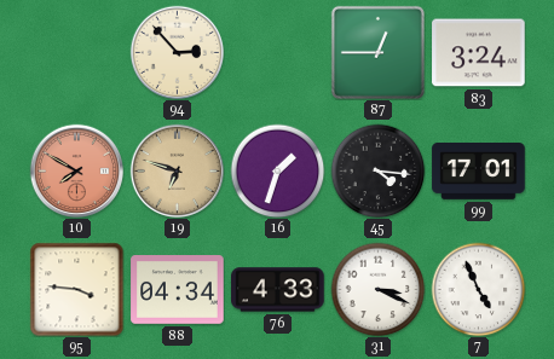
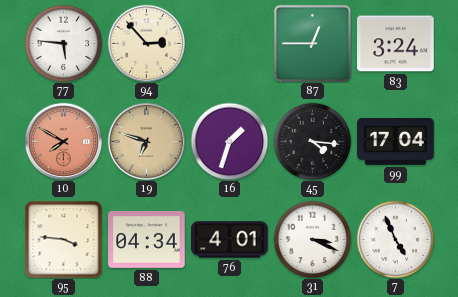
77: none -> 5:46 (63, 43)
99: 17:01 -> 17:04 (396, 142)
76: 4:33 -> 4:01 (230, 240)
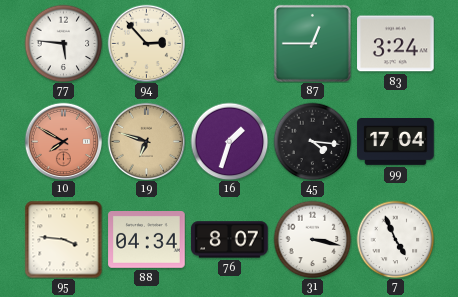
76: 4:01 -> 8:07 (230, 240)
31: 3:19 -> 3:17 (312, 239)
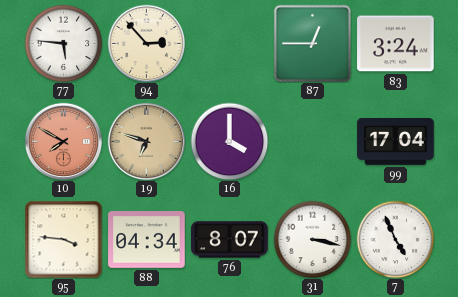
16: 1:33 -> 4:00 (229, 141)
45: 4:16 -> none (312, 141)
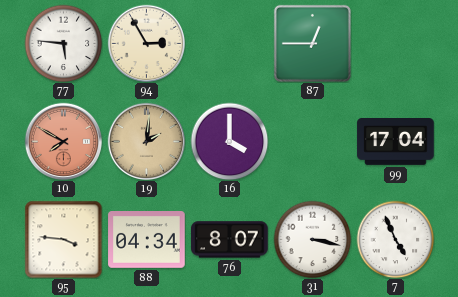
94: 2:53 -> 2:55 (146, 43)
83: 3:24 -> none (396, 44)
19: 6:48 -> 2:01 (146, 141)
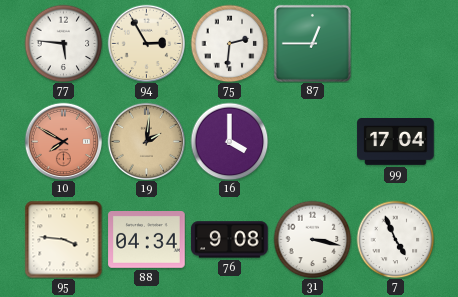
75: none -> 2:31 (229, 43)
76: 8:07 -> 9:08 (230, 240)
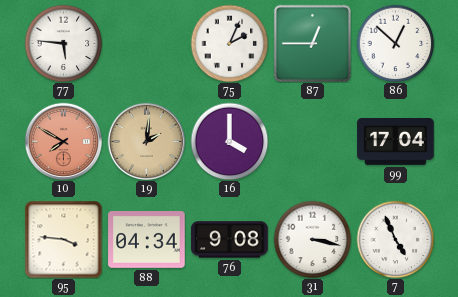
94: 2:55 -> none (146, 43)
75: 2:31 -> 2:04 (229, 43)
86: none -> 12:52 (395, 43)
